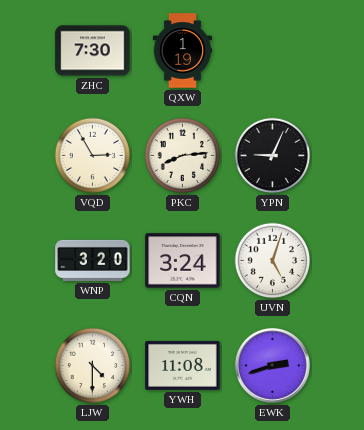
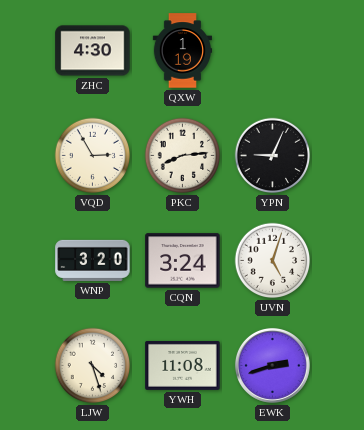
ZHC: 7:30 -> 4:30 (93, 51)
LJW: 4:30 -> 4:27 (93, 366)
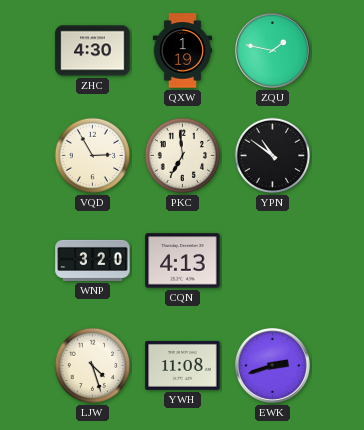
ZQU: none -> 1:47 (272, 50)
PKC: 8:14 -> 6:59 (183, 156)
YPN: 9:04 -> 10:51 (273, 156)
CQN: 3:24 -> 4:13 (183, 261)
UVN: 5:03 -> none (273, 261)
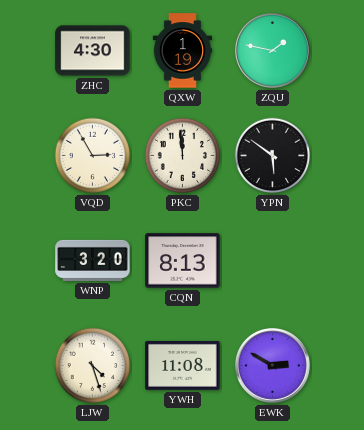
PKC: 6:59 -> 11:59 (183, 156)
YPN: 10:51 -> 5:51 (273, 156)
CQN: 4:13 -> 8:13 (183, 261)
EWK: 2:42 -> 2:50 (272, 365)
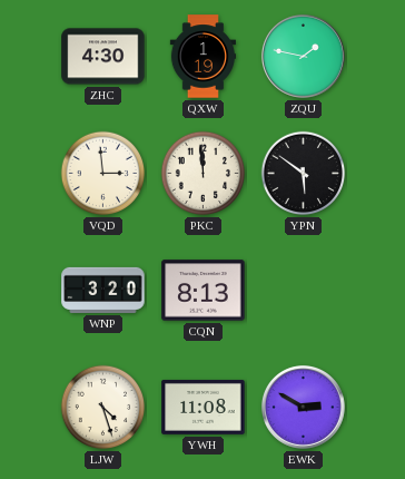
VQD: 2:55 -> 2:59 (103, 174)
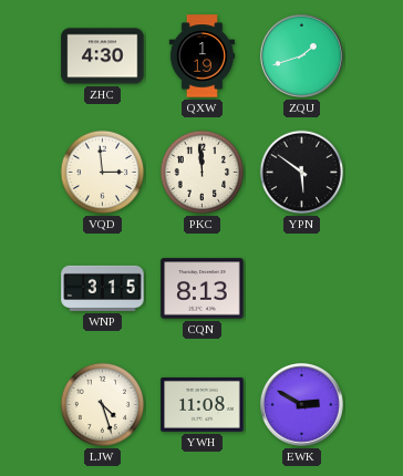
ZQU: 1:47 -> 1:42 (301, 55)
WNP: 3:20 -> 3:15 (103, 288)
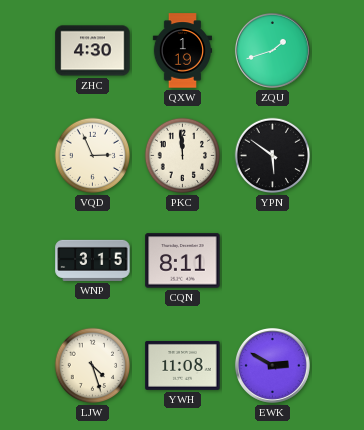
VQD: 2:59 -> 2:56 (93, 156)
CQN: 8:13 -> 8:11 (183, 261)
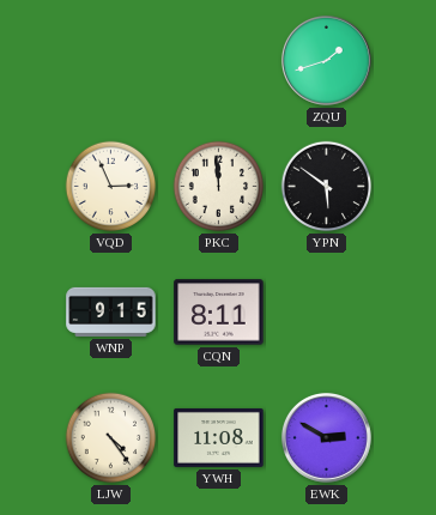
ZHC: 4:30 -> none (93, 51)
QXW: 1:19 -> none (182, 51)
WNP: 3:15 -> 9:15 (111, 311)
LJW: 4:27 -> 4:24 (111, 438)
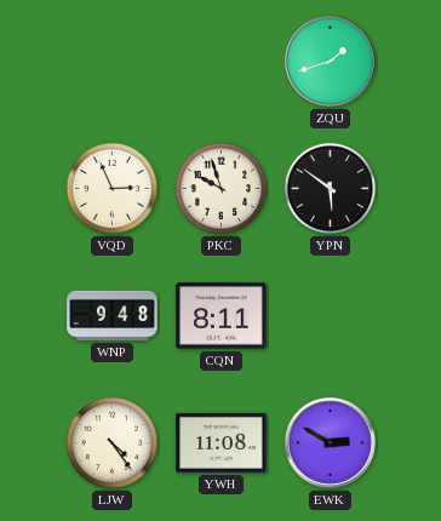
PKC: 11:59 -> 9:57 (222, 189)
WNP: 9:15 -> 9:48 (113, 315)
